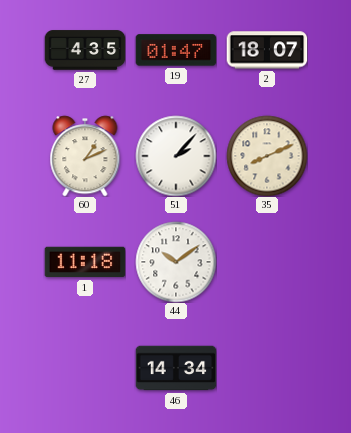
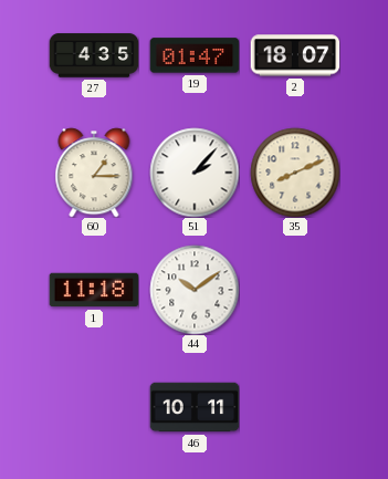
60: 1:11 -> 1:15 (94, 173)
46: 14:34 -> 10:11 (195, 407)
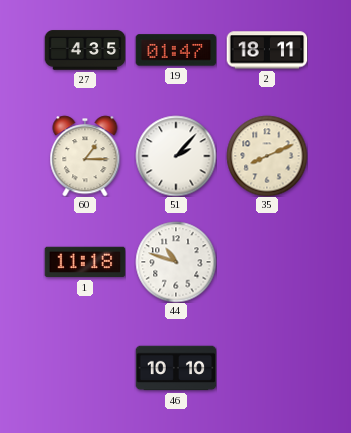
2: 18:07 -> 18:11 (267, 50)
44: 10:09 -> 10:48 (176, 262)
46: 10:11 -> 10:10 (176, 368)
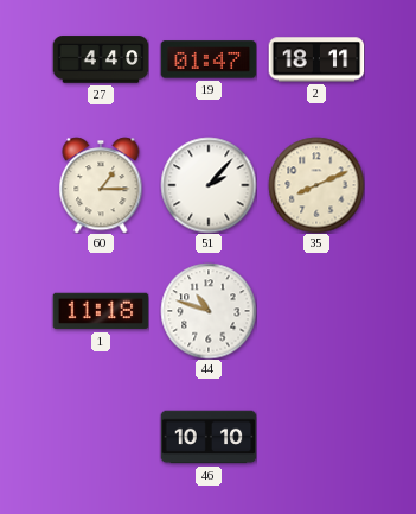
27: 4:35 -> 4:40 (101, 59)
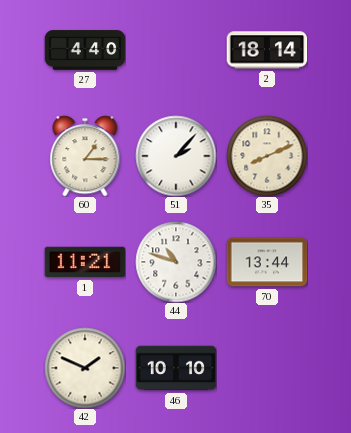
19: 01:47 -> none (209, 59)
2: 18:11 -> 18:14 (267, 50)
1: 11:18 -> 11:21 (85, 262)
70: none -> 13:44 (267, 262)
42: none -> 1:49 (85, 368)
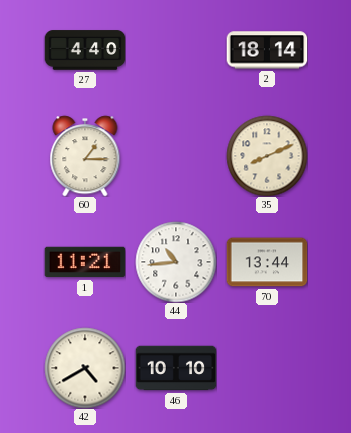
51: 2:07 -> none (176, 156)
44: 10:48 -> 10:44 (176, 262)
42: 1:49 -> 4:40 (85, 368)
